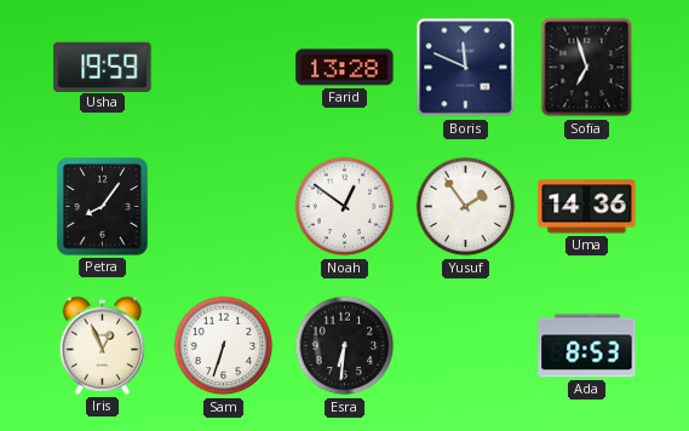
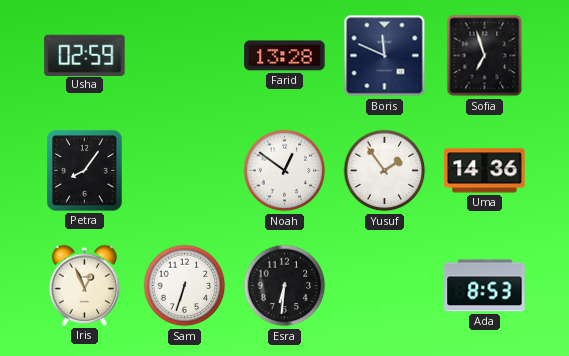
Usha: 19:59 -> 02:59 (85, 55)
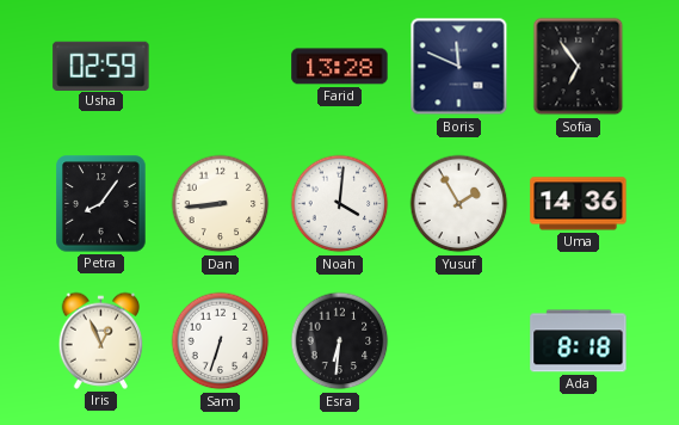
Sofia: 6:57 -> 6:54 (579, 67)
Dan: none -> 8:44 (221, 204)
Noah: 12:51 -> 4:01 (340, 204)
Yusuf: 1:54 -> 1:55 (459, 204)
Ada: 8:53 -> 8:18 (579, 341)
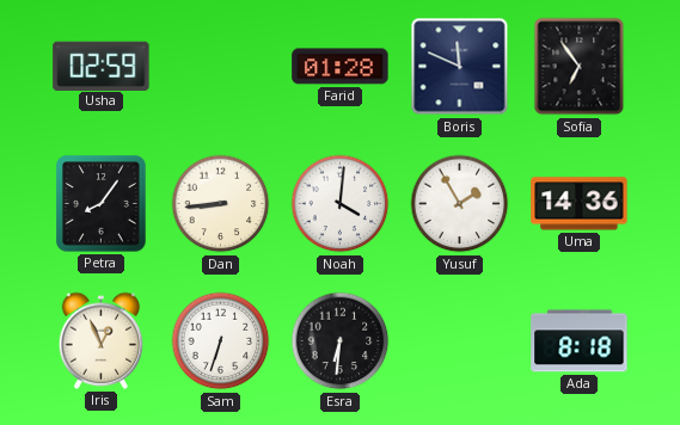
Farid: 13:28 -> 01:28 (341, 67)
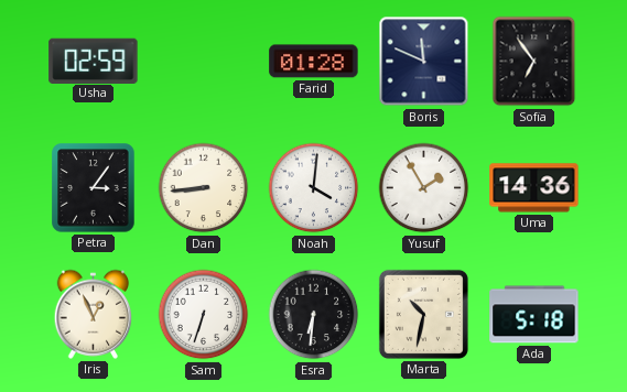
Petra: 8:06 -> 3:06 (94, 188)
Marta: none -> 10:32 (423, 314)
Ada: 8:18 -> 5:18 (534, 315)
